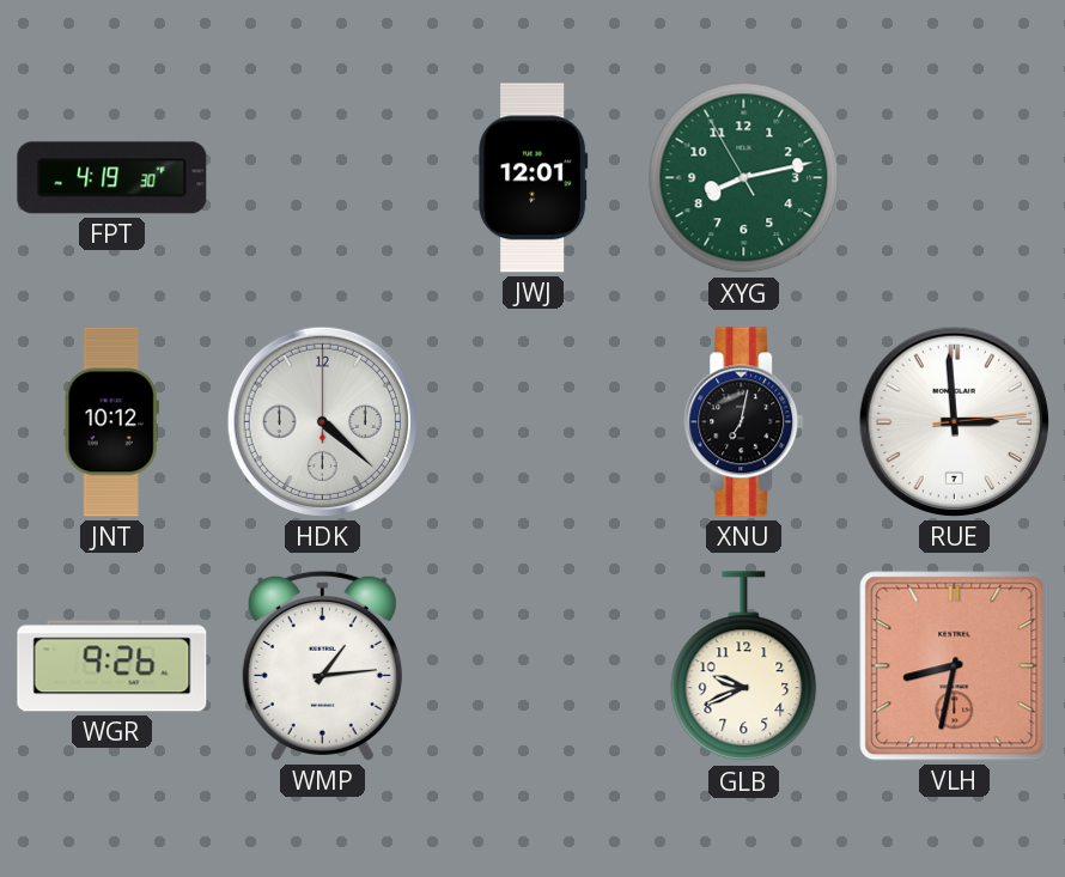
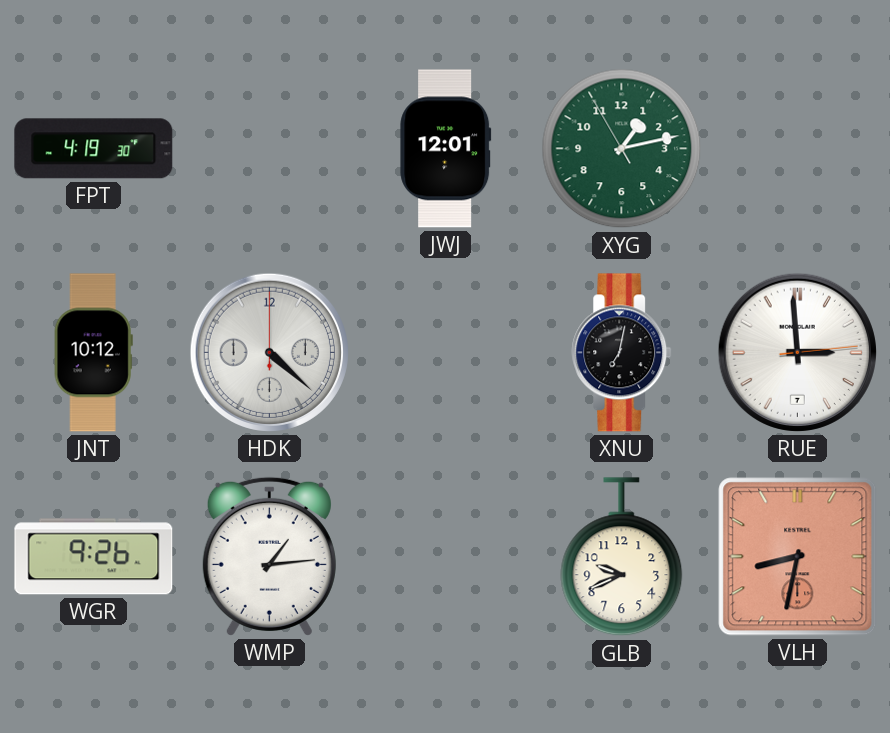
XYG: 8:12 -> 1:12 (622, 149)
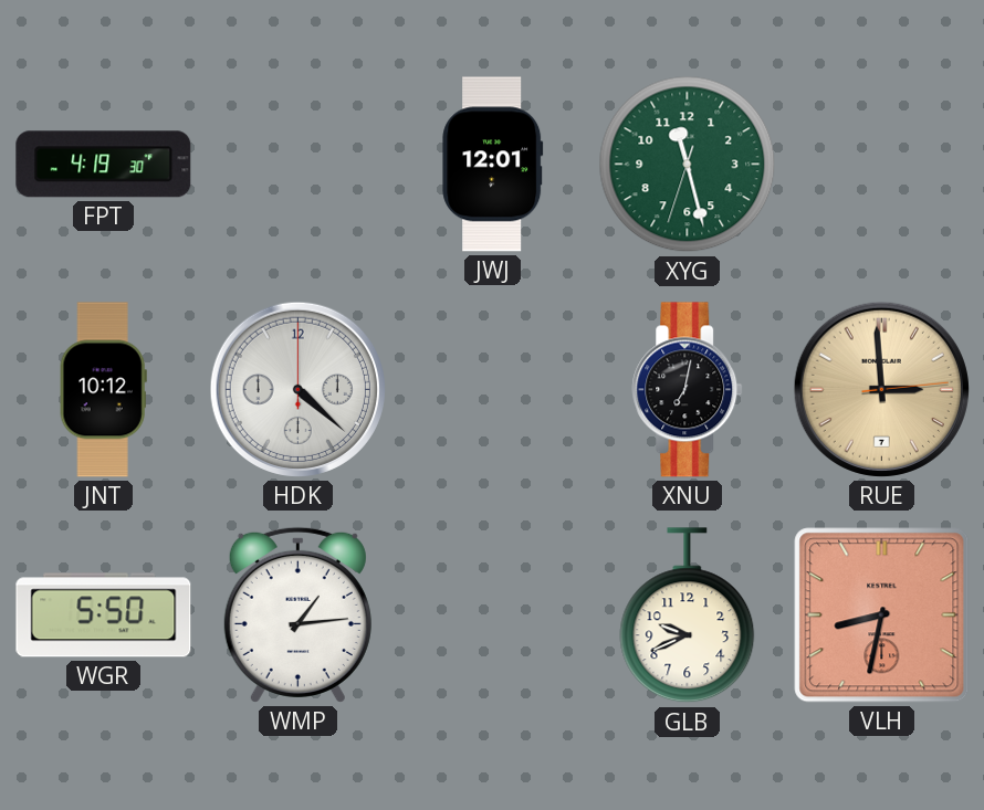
XYG: 1:12 -> 11:27 (688, 165)
RUE dial: white -> champagne (881, 389)
WGR: 9:26 -> 5:50 (104, 616)
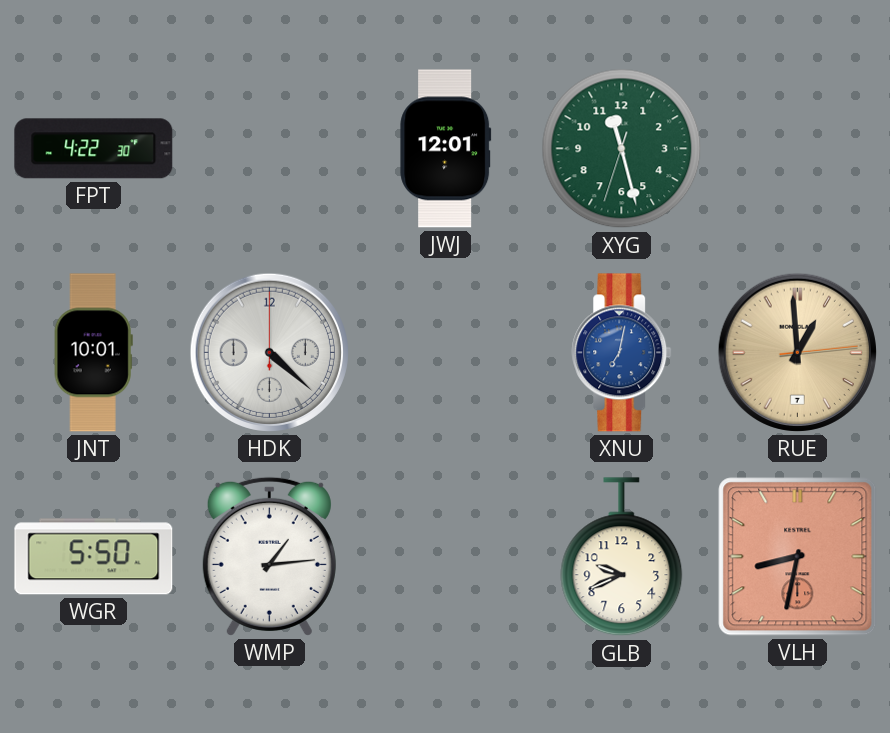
FPT: 4:19 -> 4:22 (94, 149)
JNT: 10:12 -> 10:01 (93, 353)
XNU dial: black -> blue (622, 353)
RUE: 2:59 -> 12:59 (797, 352)
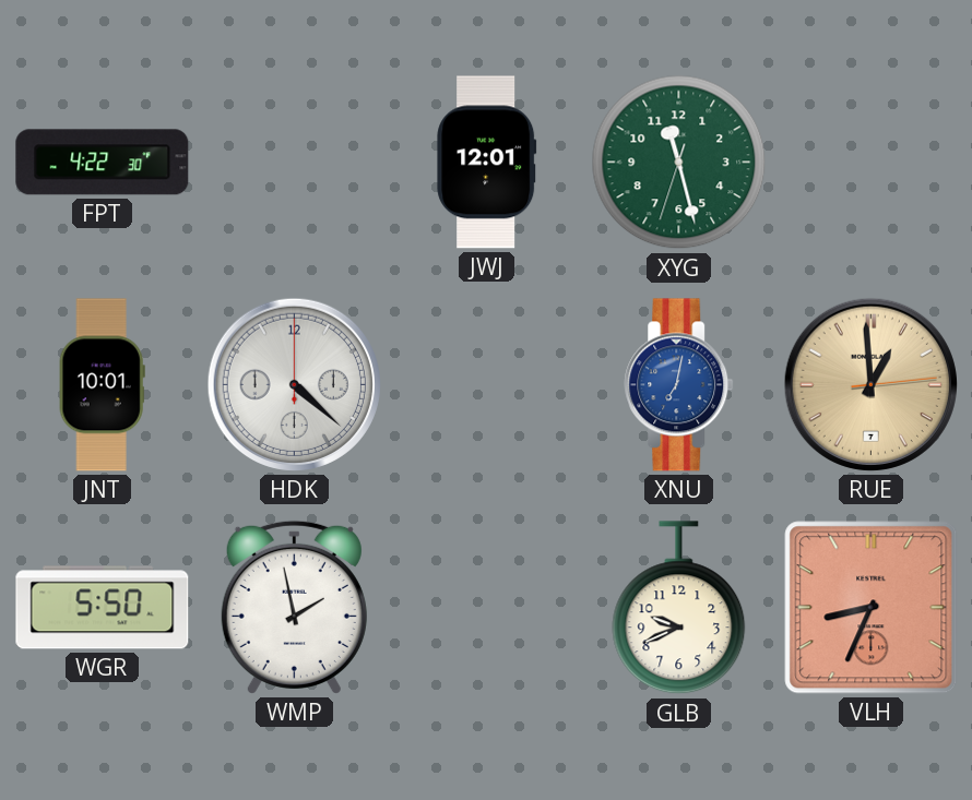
WMP: 1:14 -> 1:58 (294, 607)
VLH: 8:32 -> 8:34 (872, 608)
